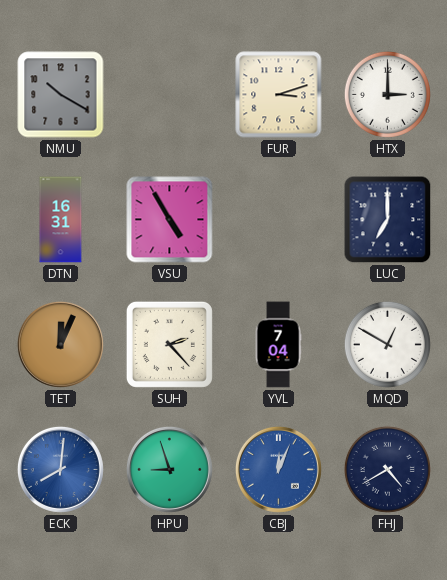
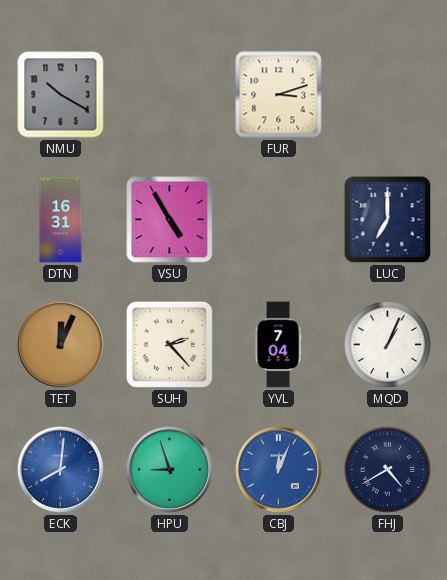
HTX: 3:00 -> none (387, 94)
MQD: 12:50 -> 1:04 (387, 344)
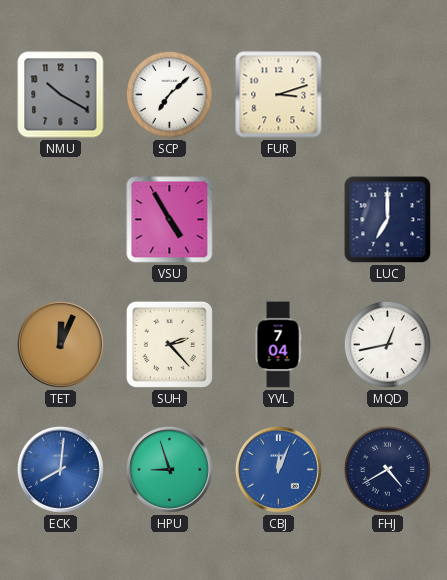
SCP: none -> 7:08 (169, 94)
DTN: 16:31 -> none (61, 220)
MQD: 1:04 -> 12:43 (387, 344)
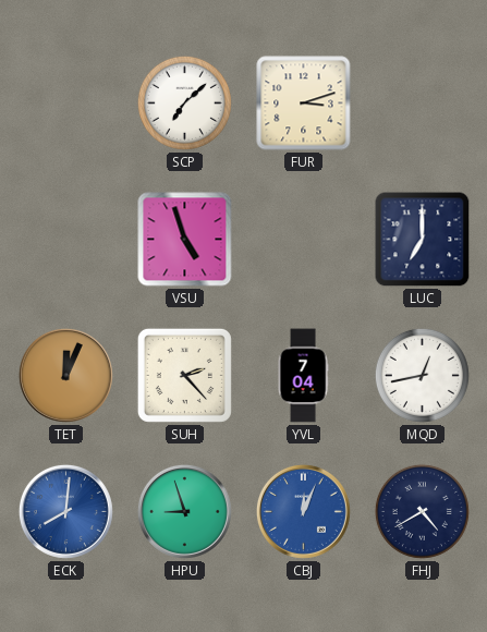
NMU: 10:20 -> none (61, 95)
VSU: 4:55 -> 4:57 (185, 240)
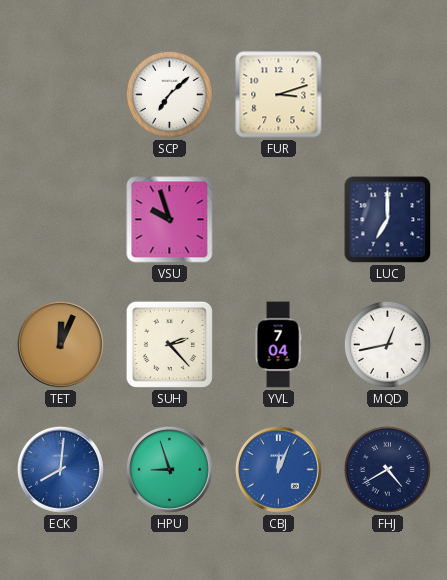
VSU: 4:57 -> 9:57 (170, 220)
